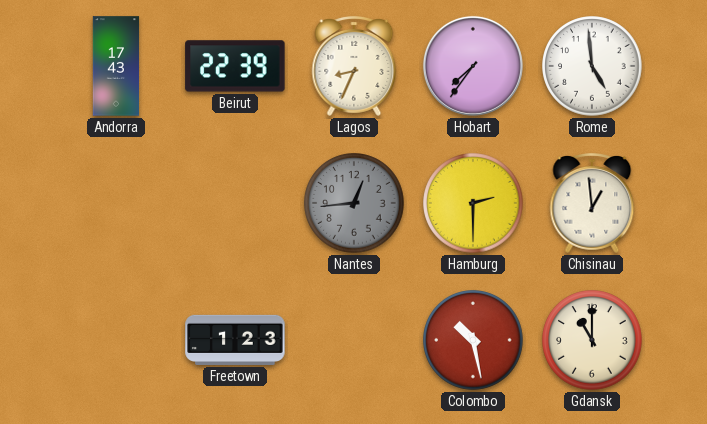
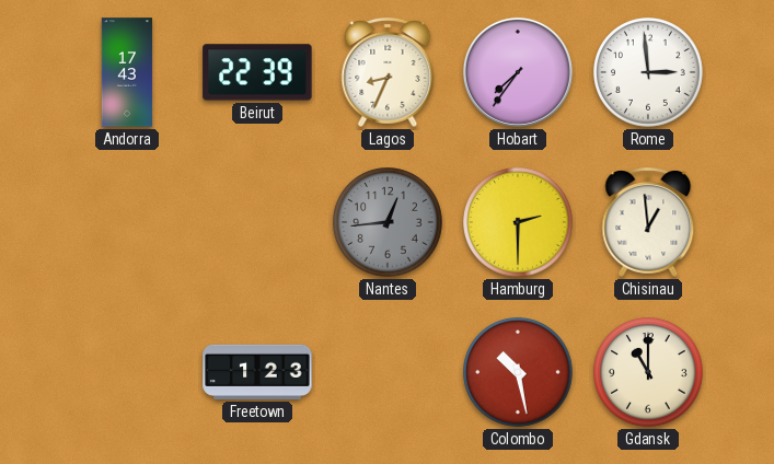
Rome: 4:59 -> 2:59 (648, 72)
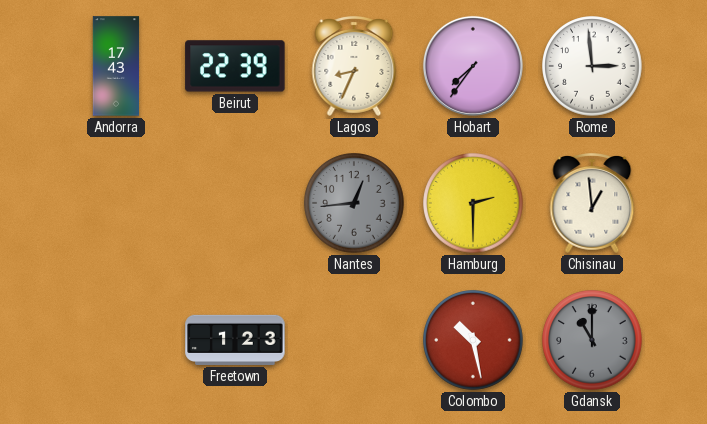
Gdansk dial: cream -> grey (592, 340)
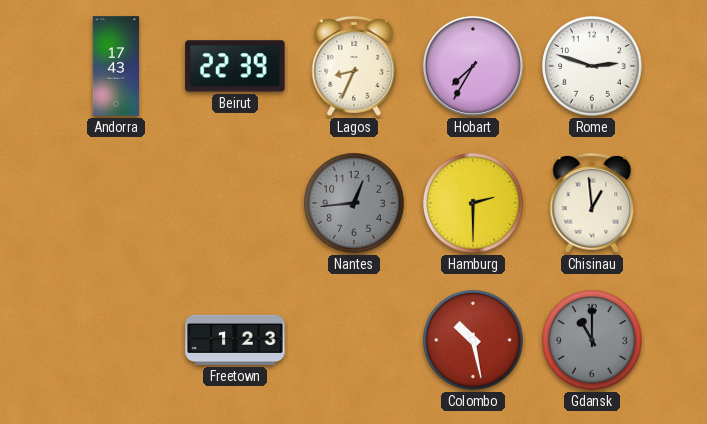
Hobart: 7:36 -> 7:35 (473, 66)
Rome: 2:59 -> 2:48 (592, 66)
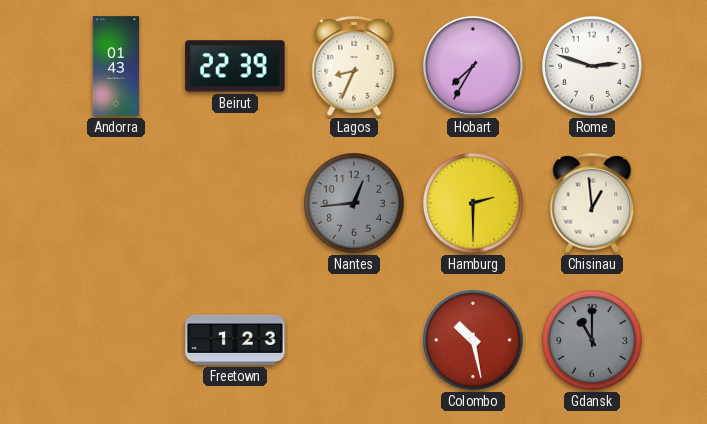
Andorra: 17:43 -> 01:43 (116, 66)
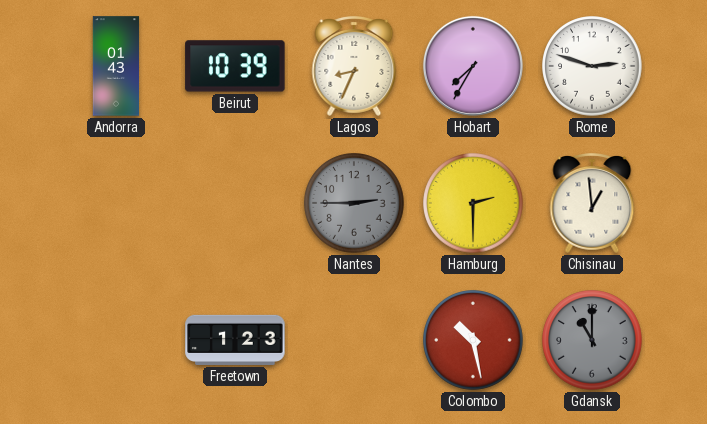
Beirut: 22:39 -> 10:39 (235, 66)
Nantes: 12:44 -> 2:45 (354, 203)
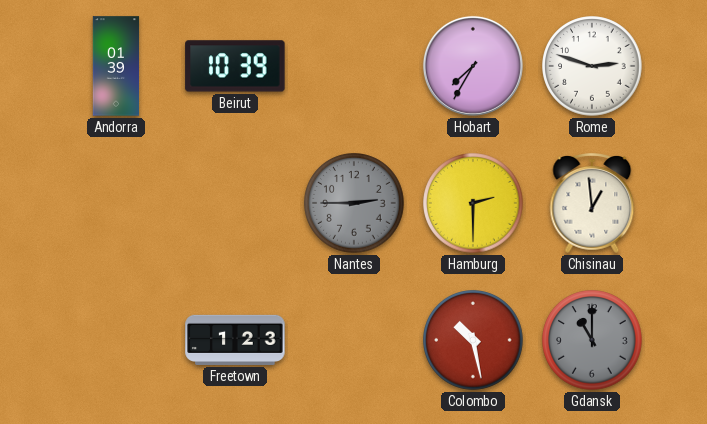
Andorra: 01:43 -> 01:39 (116, 66)
Lagos: 8:34 -> none (354, 67)
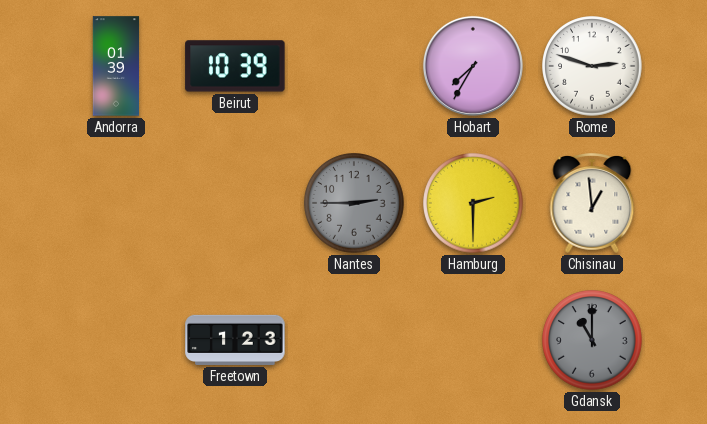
Colombo: 10:28 -> none (473, 340)
